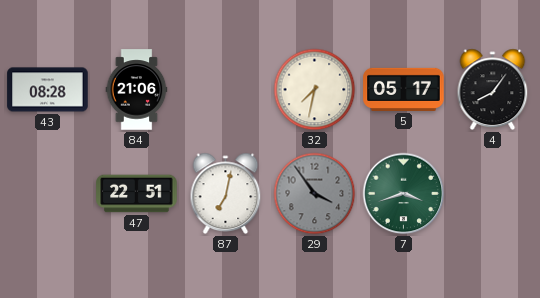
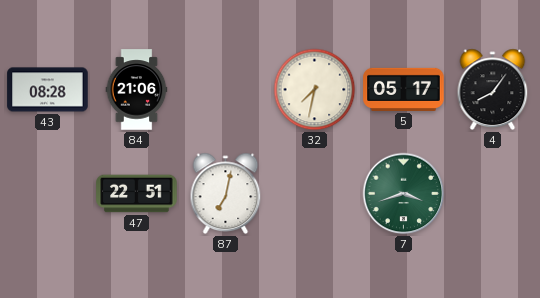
29: 3:54 -> none (315, 194)
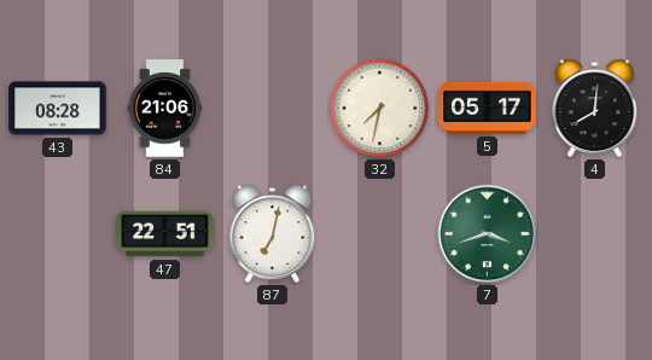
4: 8:06 -> 8:01 (595, 109)
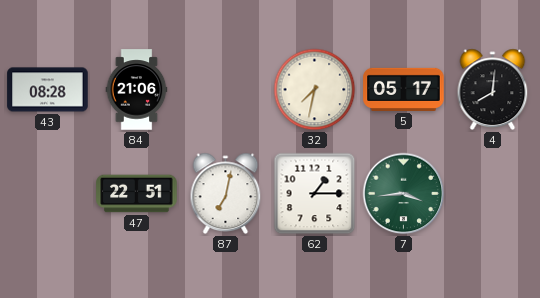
62: none -> 1:15 (315, 194)
7: 3:42 -> 3:44 (404, 194)
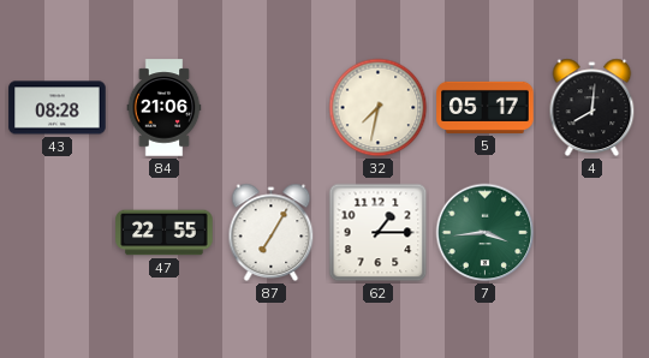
47: 22:51 -> 22:55 (165, 233)
87: 7:02 -> 7:05 (272, 233)
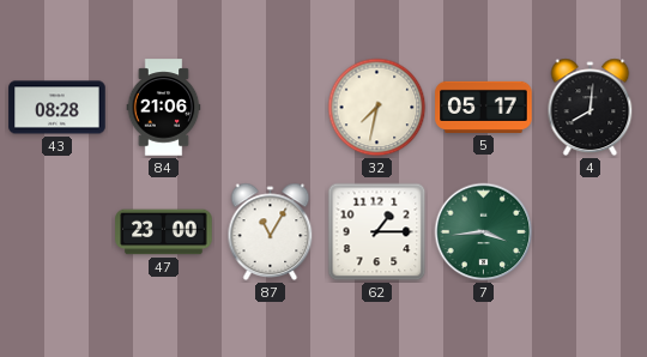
47: 22:55 -> 23:00 (164, 232)
87: 7:05 -> 11:05 (271, 232)
